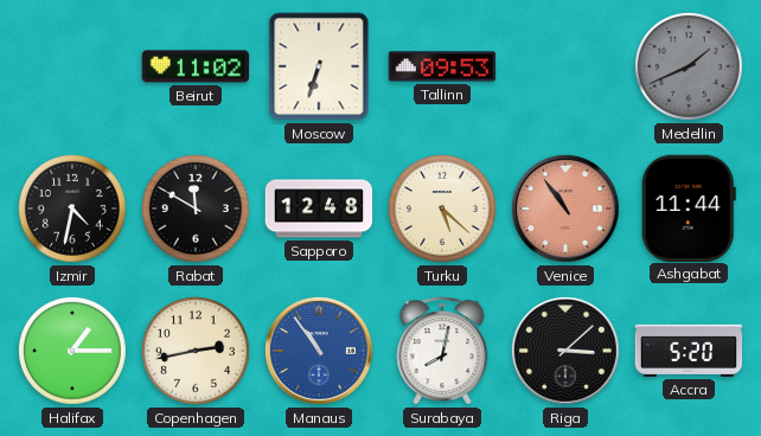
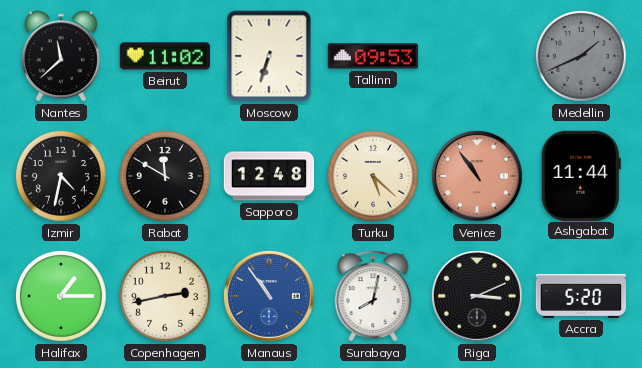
Nantes: none -> 11:38 (61, 56)
Riga: 3:08 -> 3:11 (477, 296)
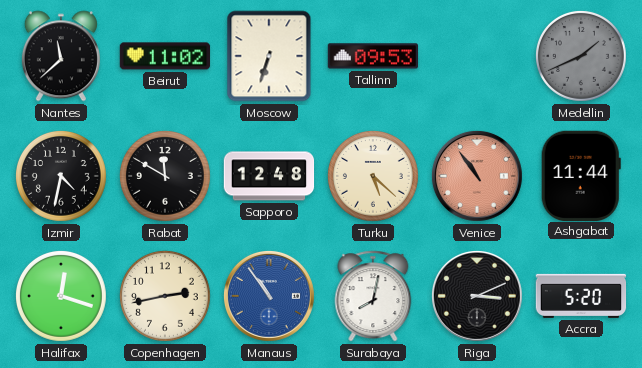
Halifax: 1:15 -> 12:18 (61, 296)
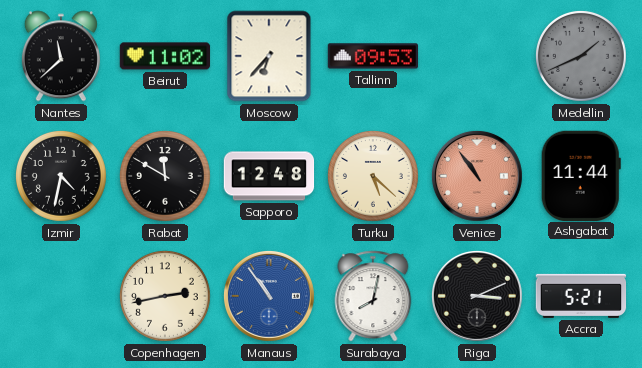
Moscow: 6:33 -> 6:37 (269, 56)
Halifax: 12:18 -> none (61, 296)
Accra: 5:20 -> 5:21 (581, 296)
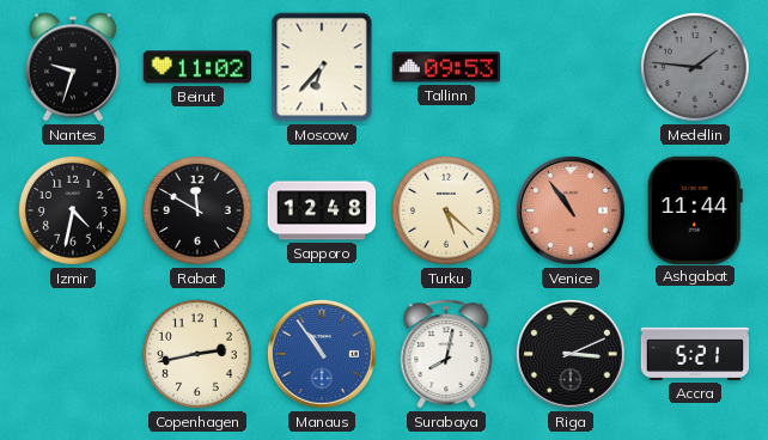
Nantes: 11:38 -> 9:33 (73, 67)
Medellin: 1:41 -> 1:46 (695, 67)
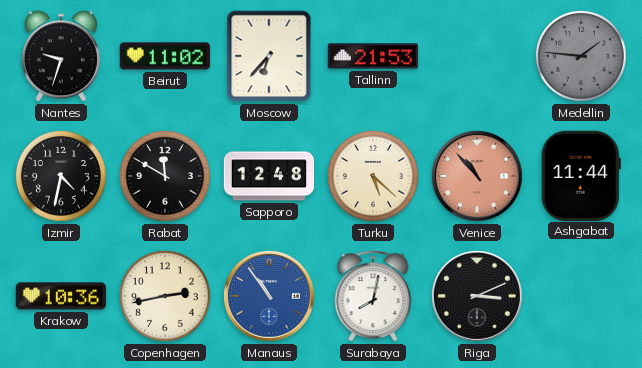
Tallinn: 09:53 -> 21:53 (373, 56)
Venice: 10:54 -> 10:53 (477, 176)
Krakow: none -> 10:36 (61, 296)
Accra: 5:21 -> none (695, 354)
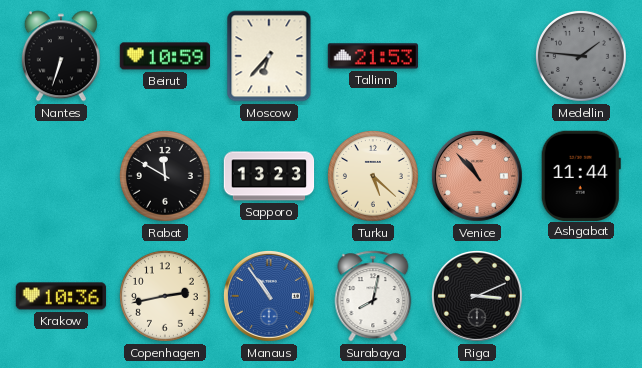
Nantes: 9:33 -> 6:33 (61, 56)
Beirut: 11:02 -> 10:59 (165, 56)
Izmir: 4:32 -> none (61, 176)
Sapporo: 12:48 -> 13:23 (269, 176)
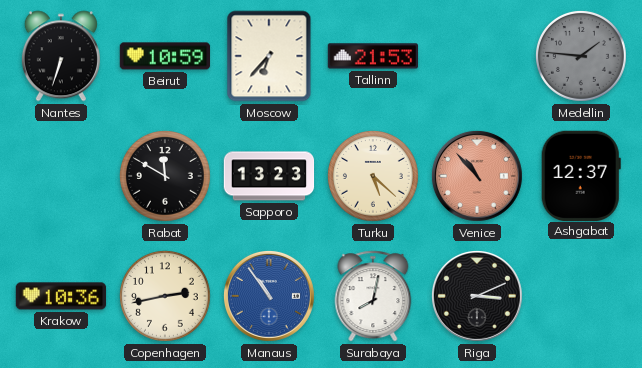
Ashgabat: 11:44 -> 12:37 (581, 175)
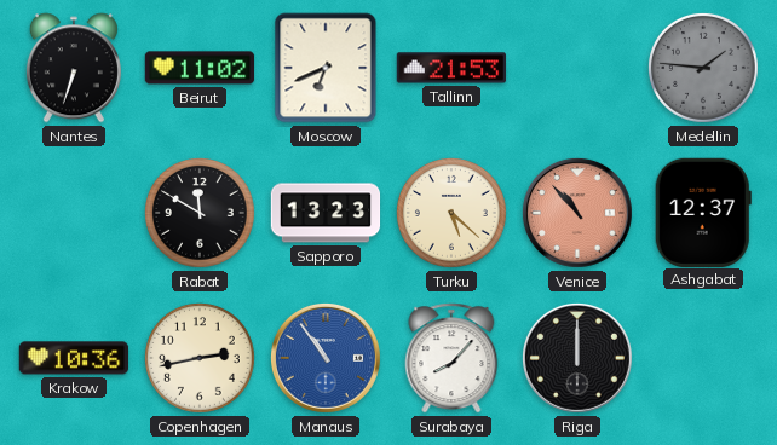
Beirut: 10:59 -> 11:02 (200, 68)
Moscow: 6:37 -> 6:41 (326, 68)
Surabaya: 8:02 -> 8:07 (451, 358)
Riga: 3:11 -> 12:00 (577, 358)
